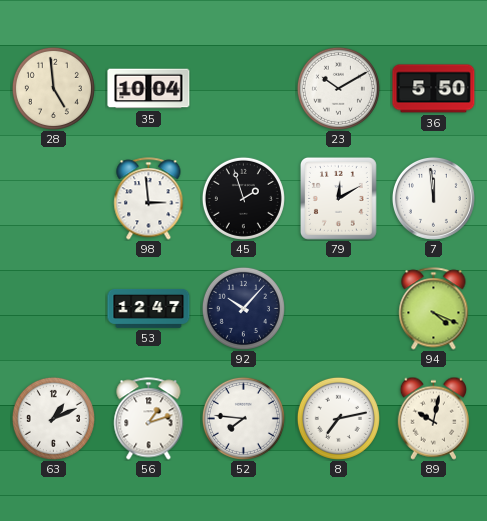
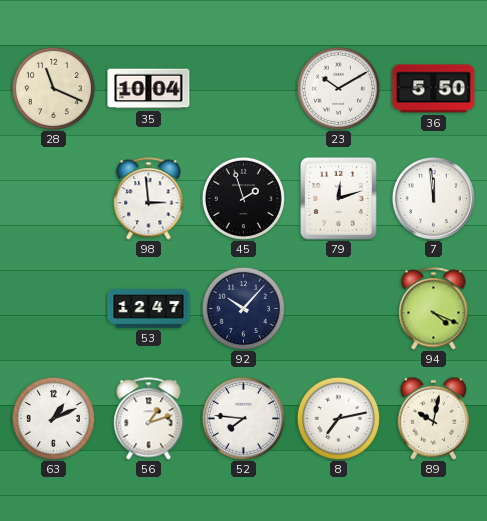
28: 4:59 -> 11:19 (53, 88)
79: 12:10 -> 12:12 (338, 198)
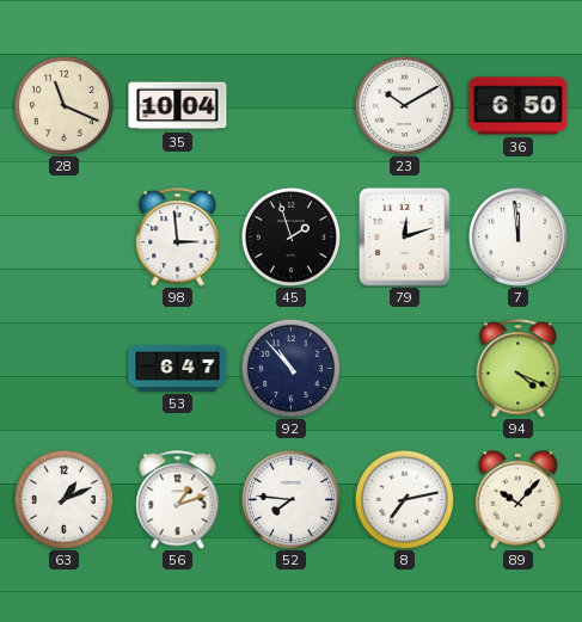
36: 5:50 -> 6:50 (519, 106)
53: 12:47 -> 6:47 (178, 368)
92: 10:07 -> 10:53 (290, 368)
89: 10:02 -> 10:07 (517, 499)
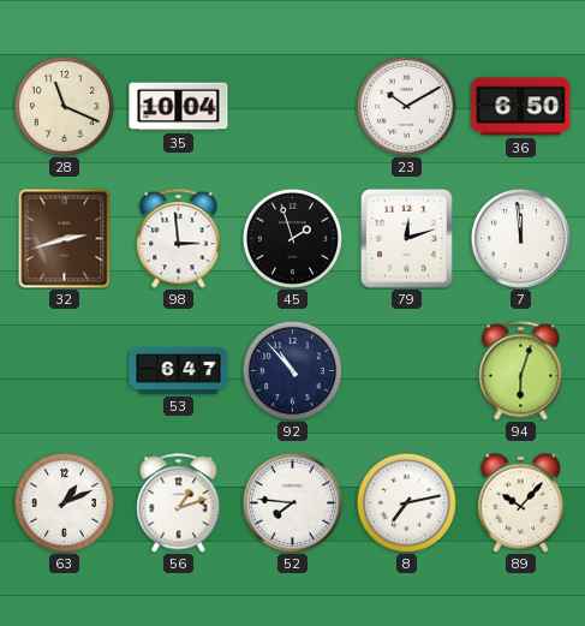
32: none -> 2:42 (65, 238)
94: 4:19 -> 6:03 (521, 371)
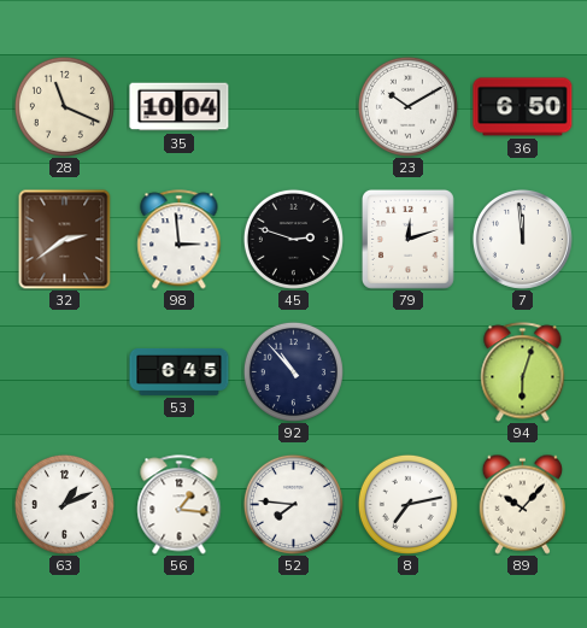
32: 2:42 -> 2:39 (65, 239)
45: 1:57 -> 2:48 (293, 239)
53: 6:47 -> 6:45 (180, 371)
56: 1:12 -> 1:16 (180, 505)
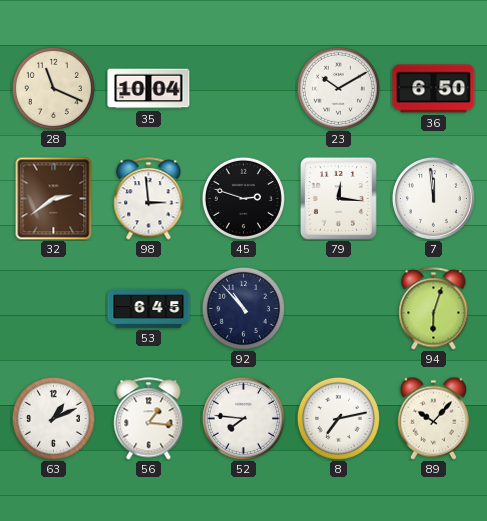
79: 12:12 -> 12:16 (338, 198)
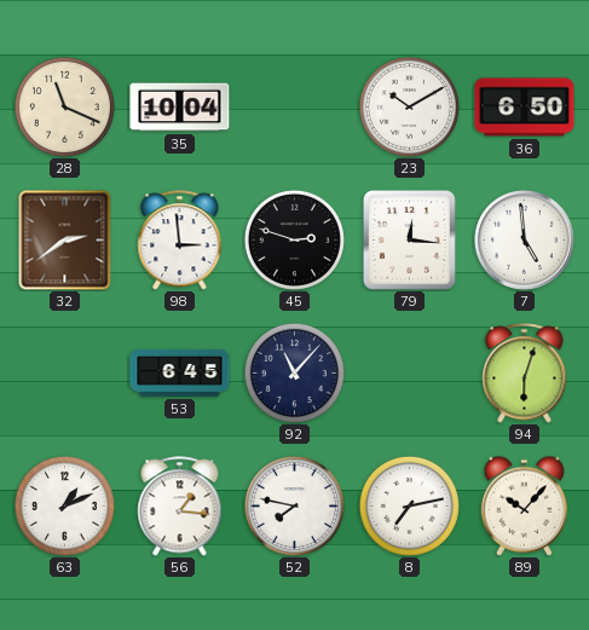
7: 11:59 -> 4:59 (524, 239)
92: 10:53 -> 11:07 (294, 372)
52: 7:46 -> 7:47 (294, 505)
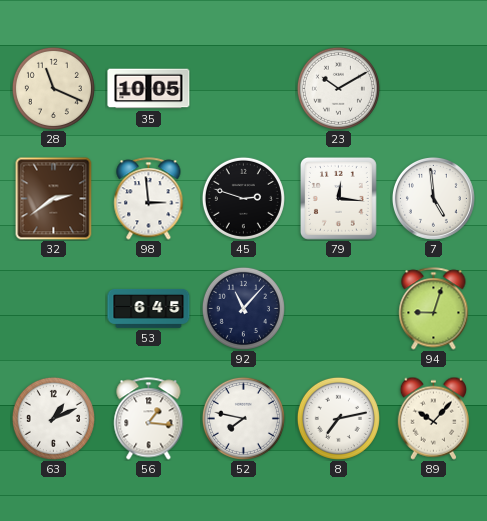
35: 10:04 -> 10:05 (149, 89)
36: 6:50 -> none (525, 108)
94: 6:03 -> 9:03 (434, 309)
